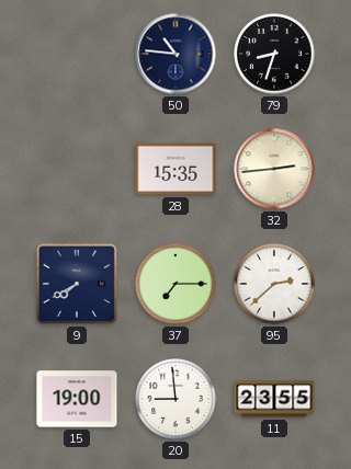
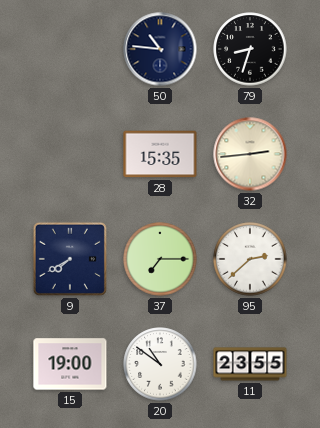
20: 8:59 -> 10:51 (160, 364)
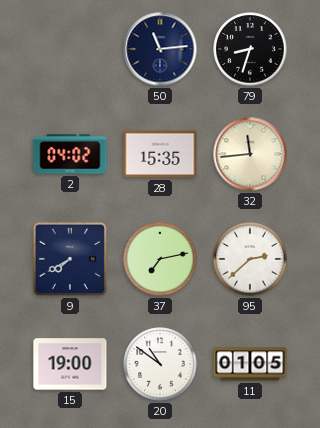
50: 10:46 -> 11:14 (160, 49)
2: none -> 04:02 (70, 154)
32: 2:44 -> 11:44 (250, 154)
37: 7:15 -> 7:13 (160, 259)
11: 23:55 -> 01:05 (250, 364)
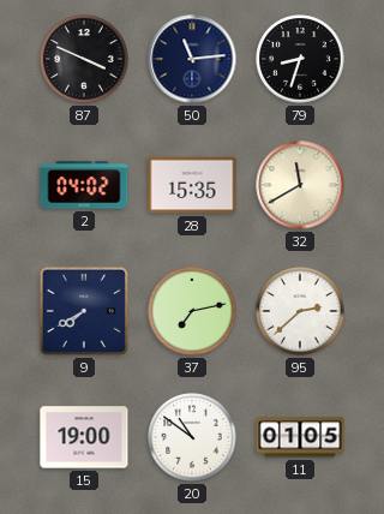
87: none -> 3:49 (84, 59)
32: 11:44 -> 11:40 (300, 185)
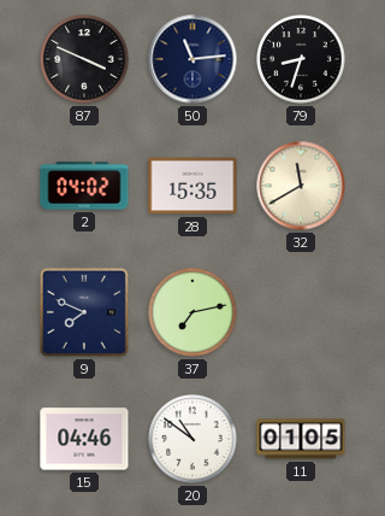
9: 7:40 -> 7:49 (84, 312)
95: 2:38 -> none (300, 311)
15: 19:00 -> 04:46 (84, 439)
